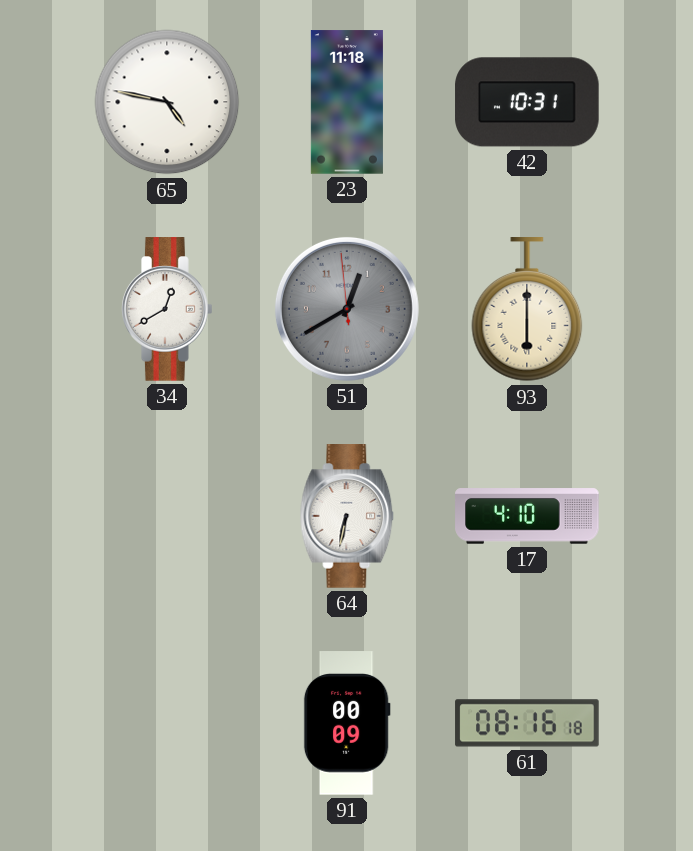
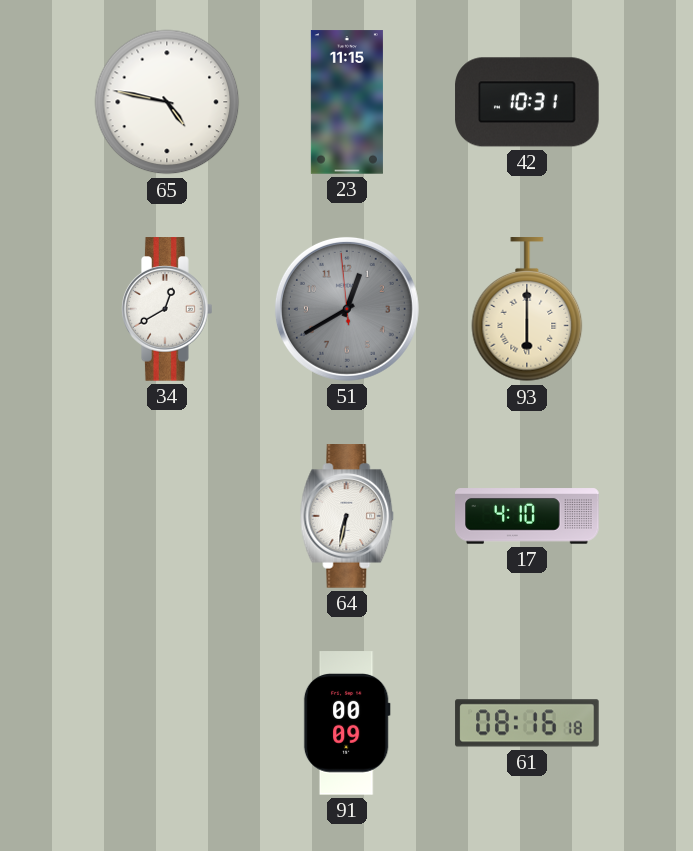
23: 11:18 -> 11:15 (347, 102)
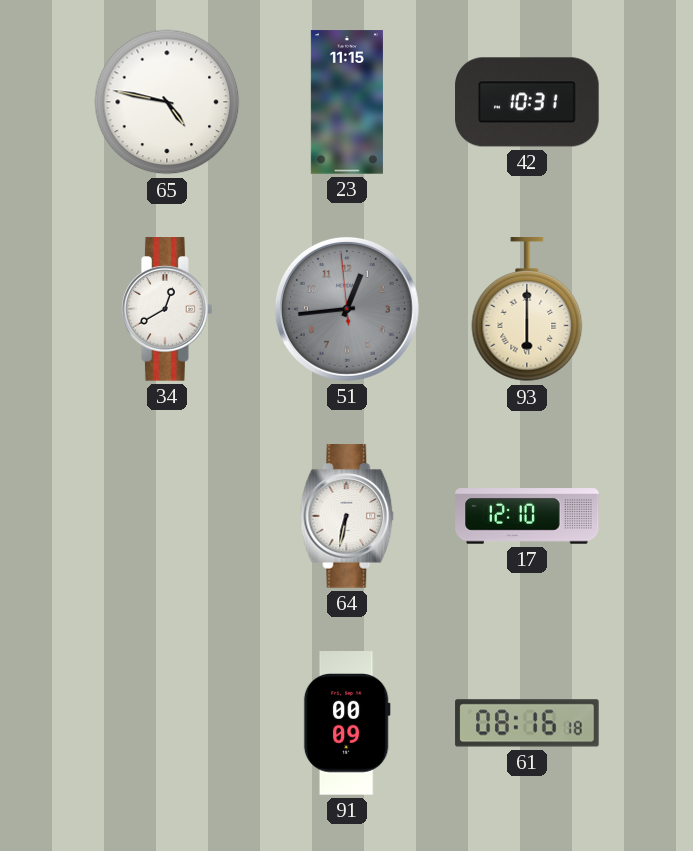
51: 12:39 -> 12:43 (347, 309)
17: 4:10 -> 12:10 (527, 516)
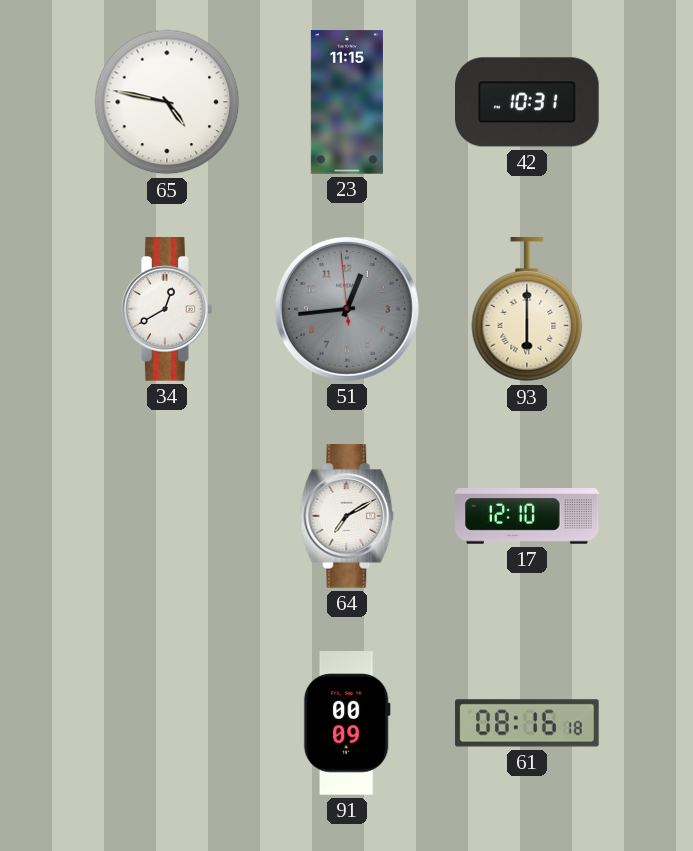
64: 6:32 -> 7:10 (347, 516)
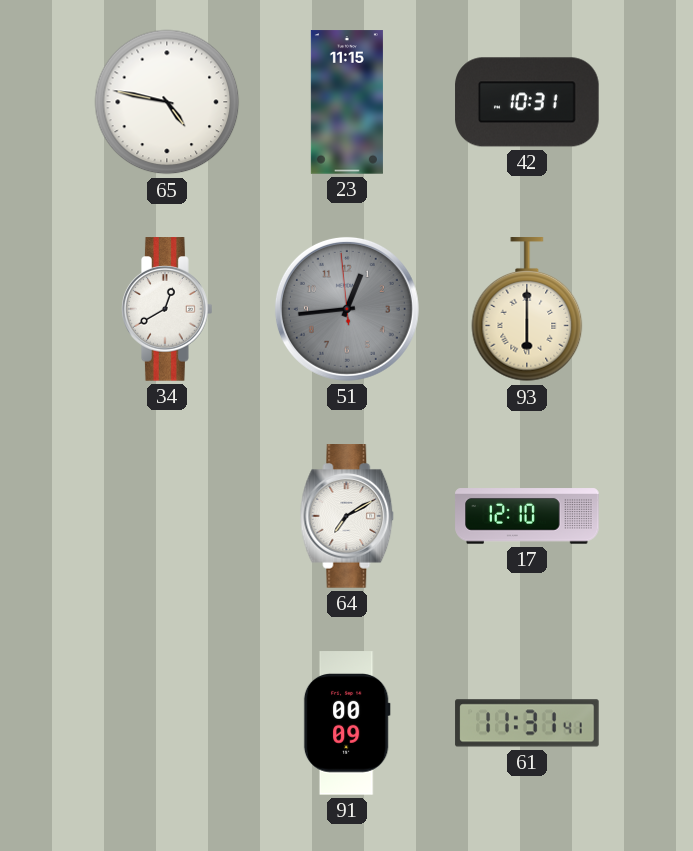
61: 08:16 -> 11:31 (527, 723)
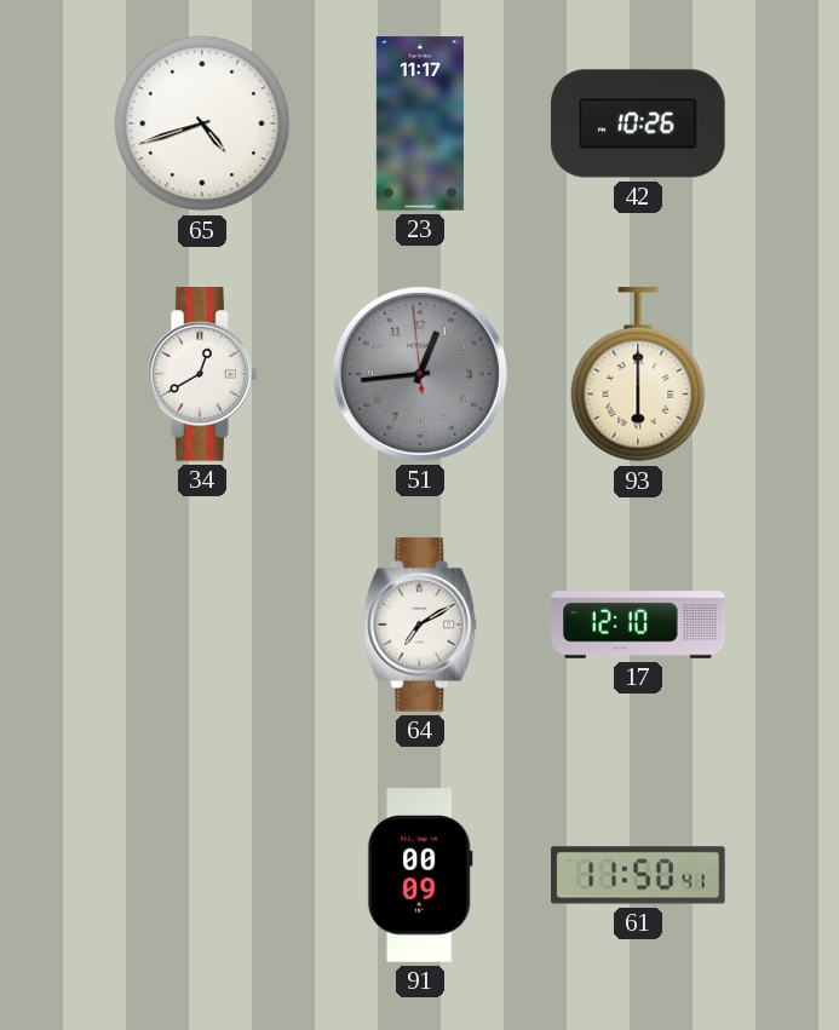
65: 4:47 -> 4:42 (202, 123)
23: 11:15 -> 11:17 (420, 123)
42: 10:31 -> 10:26 (638, 123)
61: 11:31 -> 11:50 (638, 875)
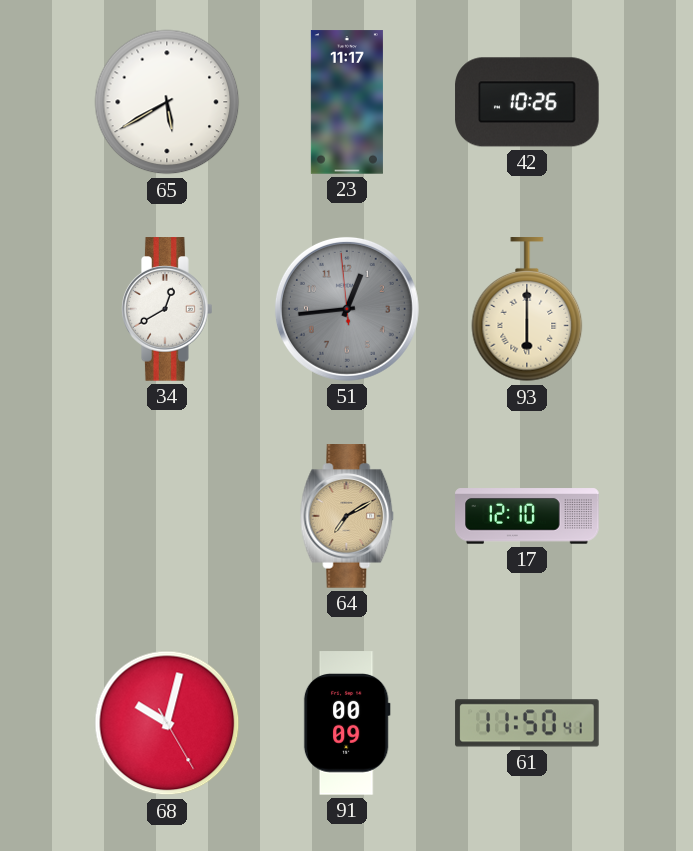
65: 4:42 -> 5:40 (167, 102)
64 dial: white -> champagne (347, 516)
68: none -> 10:02 (167, 723)
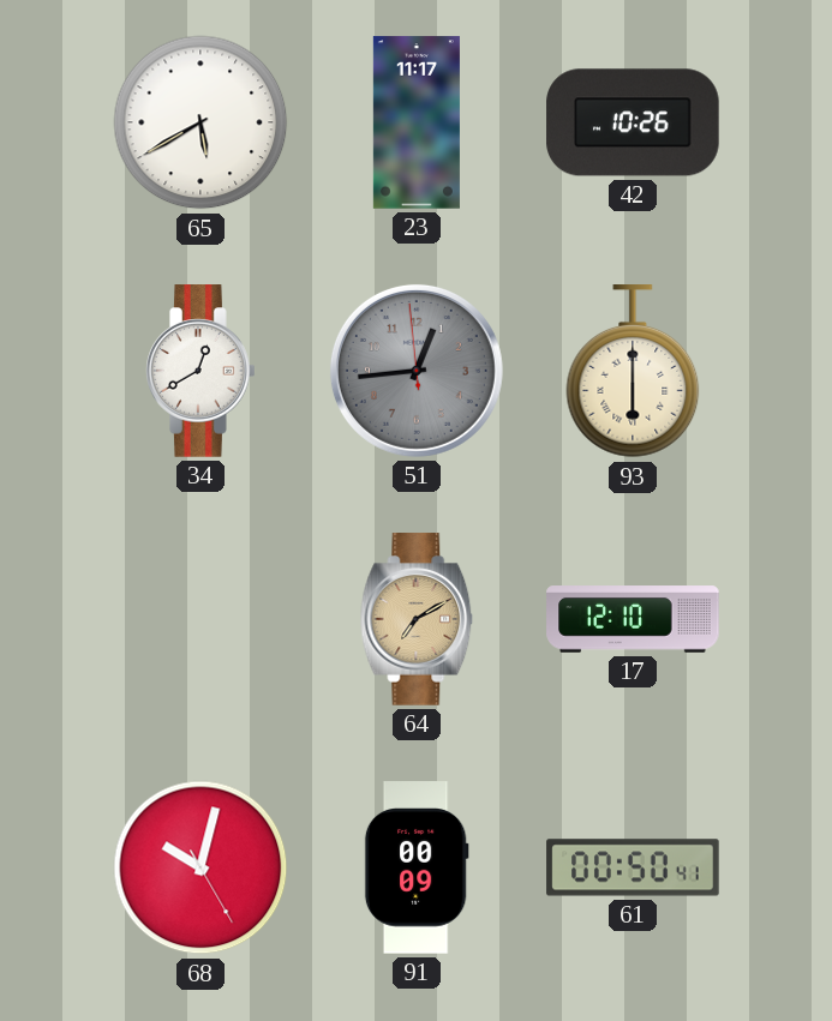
61: 11:50 -> 00:50 (633, 867)
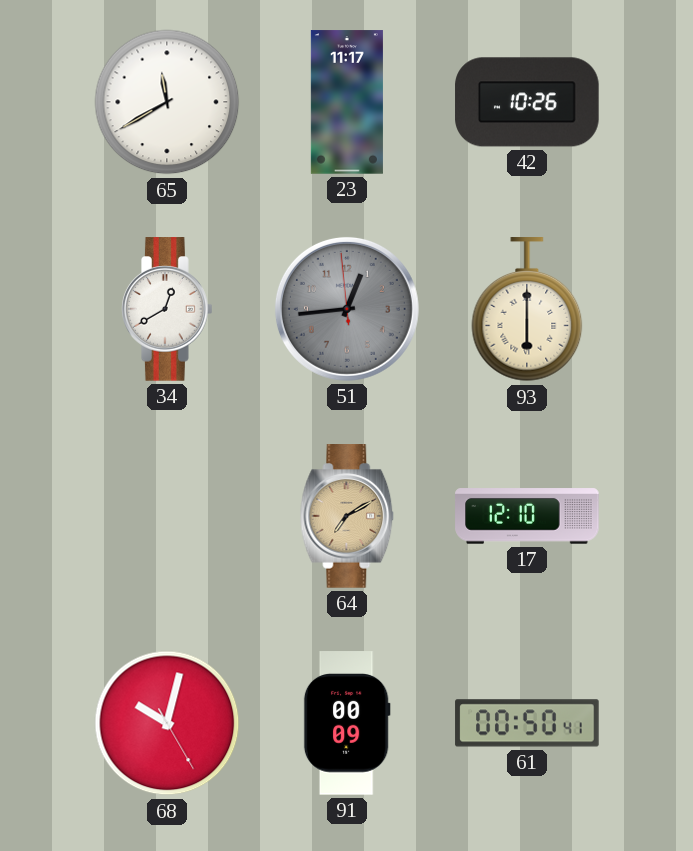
65: 5:40 -> 11:40 (167, 102)
